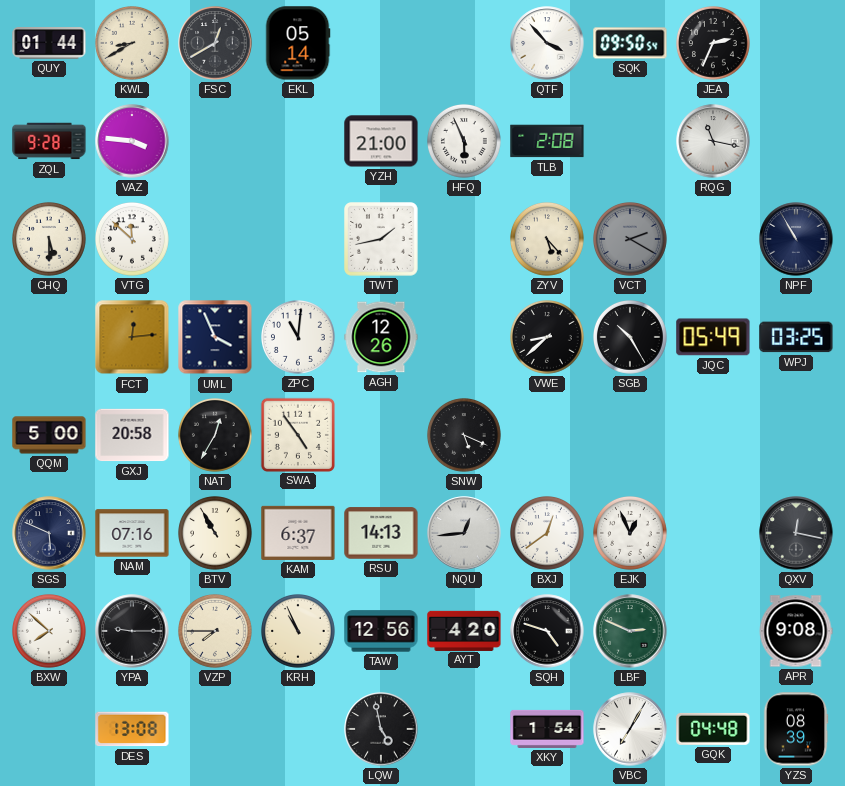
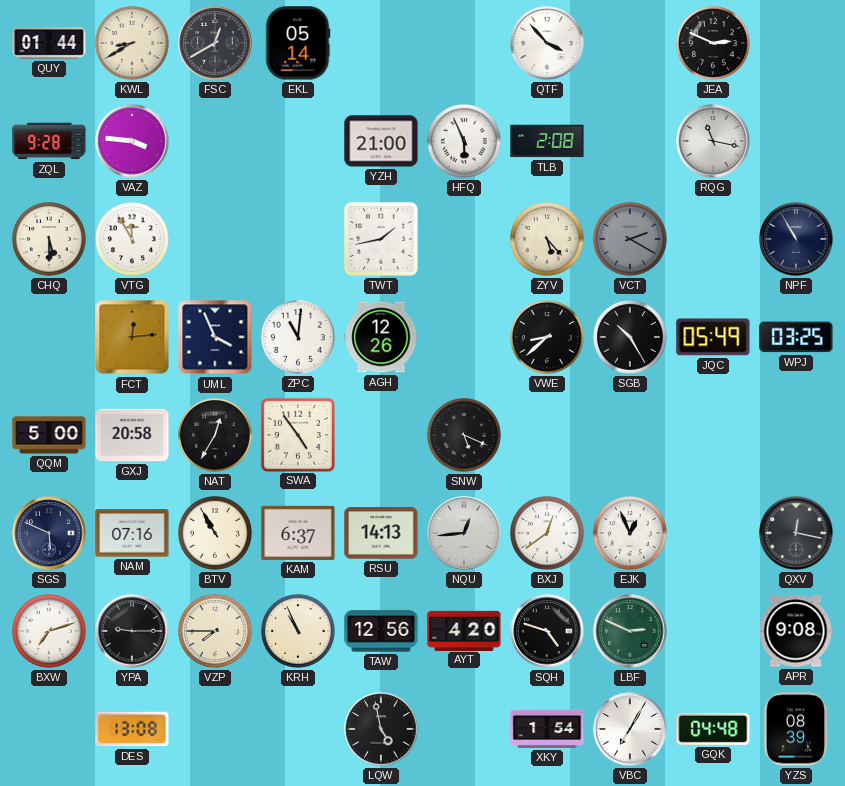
SQK: 09:50 -> none (630, 43)
JEA: 2:34 -> 2:49 (714, 44)
VTG: 11:52 -> 11:55 (133, 240)
BXW: 7:52 -> 7:12 (50, 632)
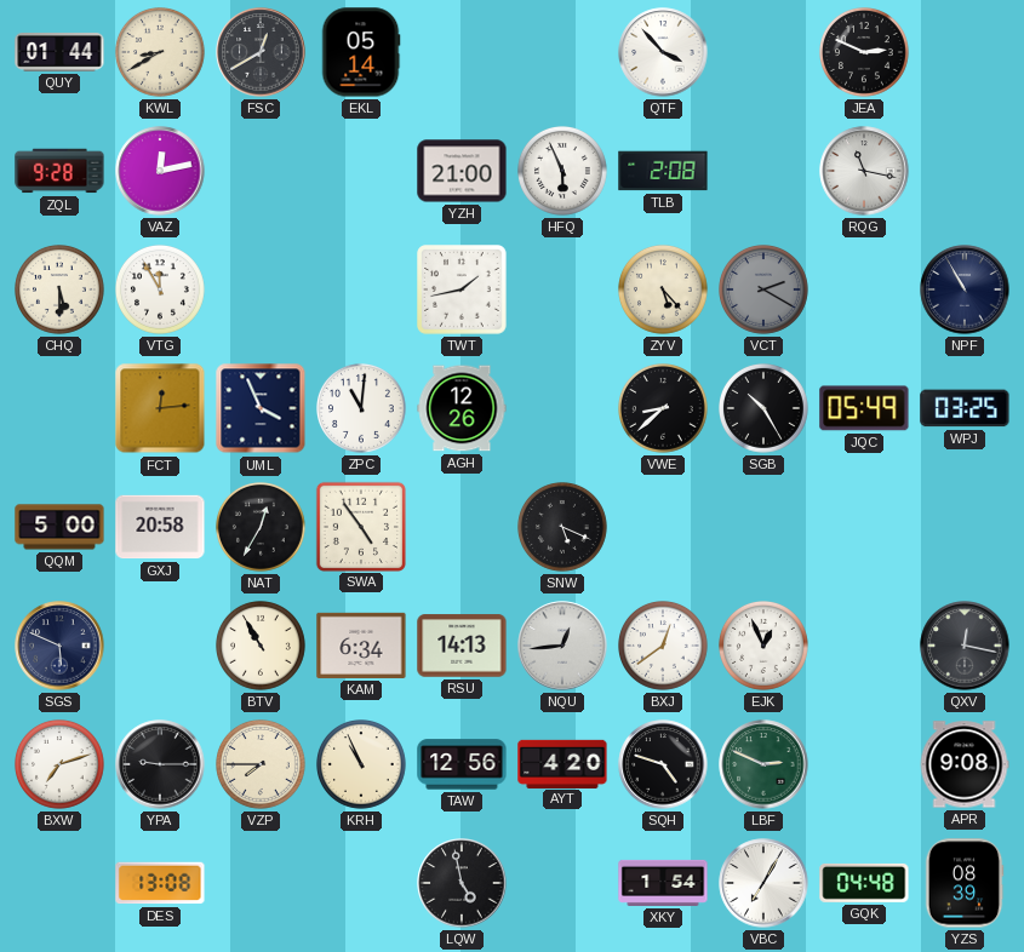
VAZ: 3:46 -> 12:13 (160, 171)
NAM: 07:16 -> none (132, 533)
KAM: 6:37 -> 6:34 (361, 646)
